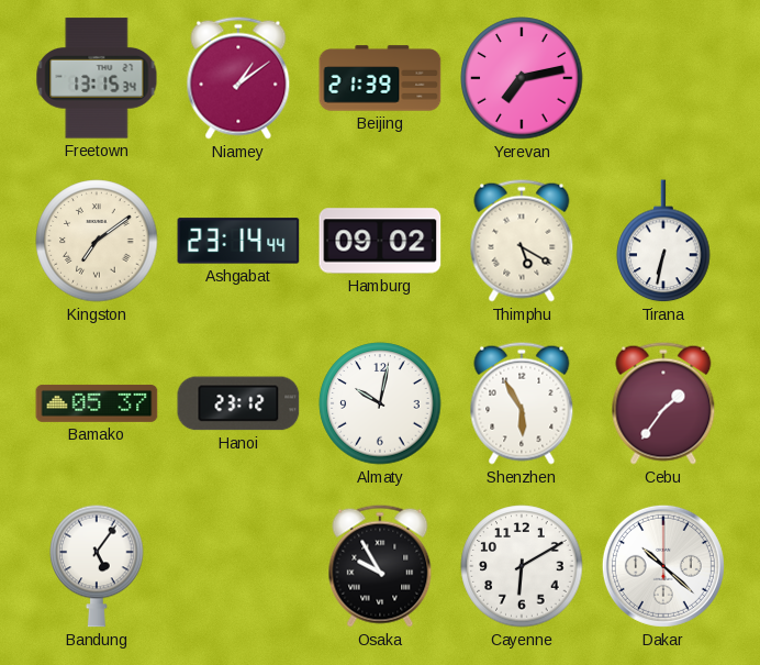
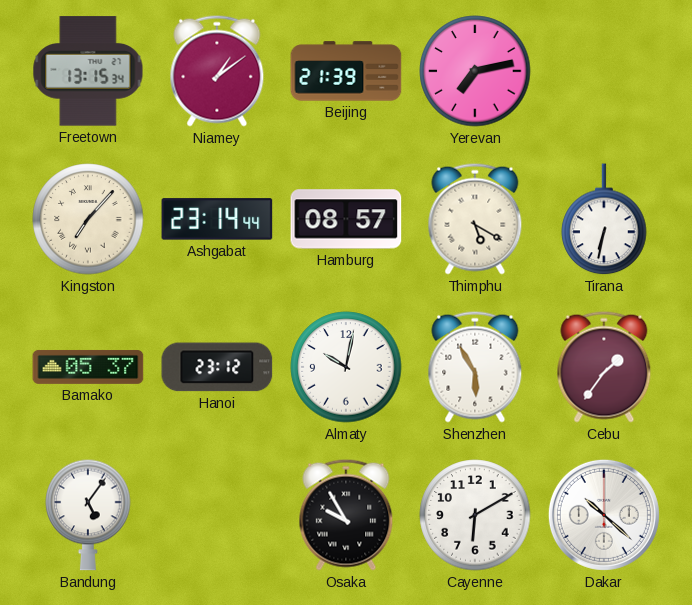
Kingston: 7:09 -> 7:07 (88, 219)
Hamburg: 09:02 -> 08:57 (346, 219)
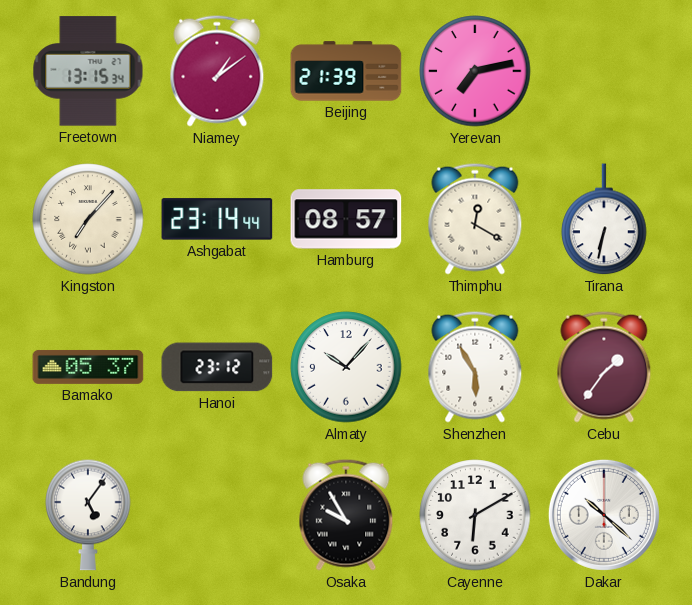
Thimphu: 5:20 -> 12:20 (475, 219)
Almaty: 10:02 -> 10:07 (346, 367)
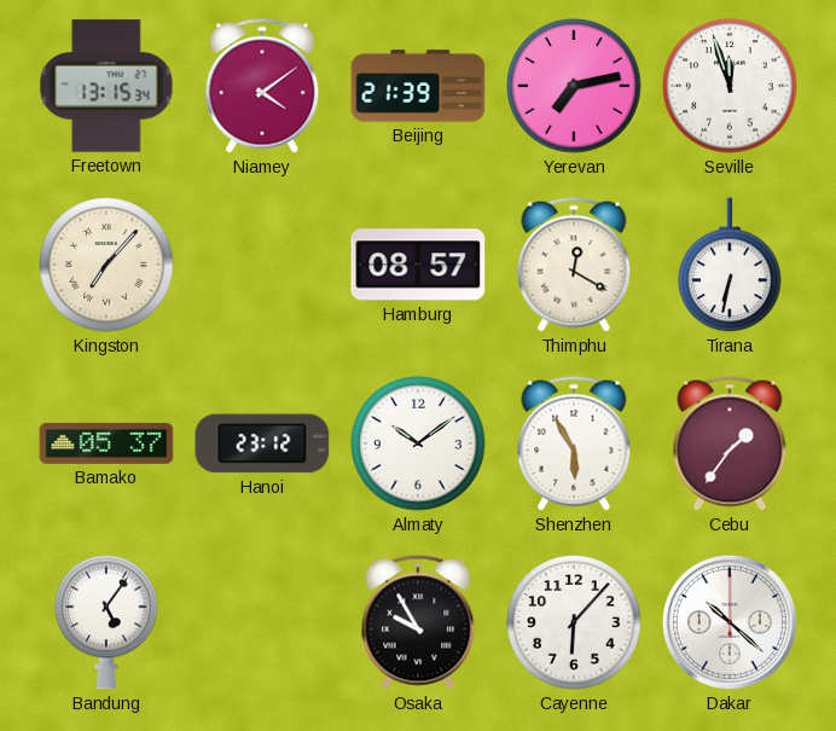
Niamey: 1:09 -> 4:09 (262, 86)
Seville: none -> 11:57 (730, 86)
Ashgabat: 23:14 -> none (217, 219)
Almaty: 10:07 -> 10:09 (418, 443)
Cayenne: 6:10 -> 6:07 (574, 622)
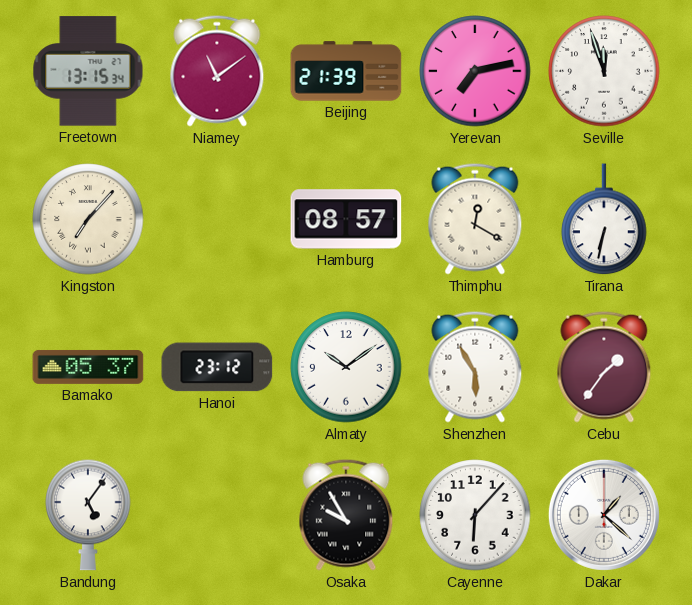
Niamey: 4:09 -> 11:09 (217, 71)
Dakar: 10:22 -> 1:22 (604, 515)
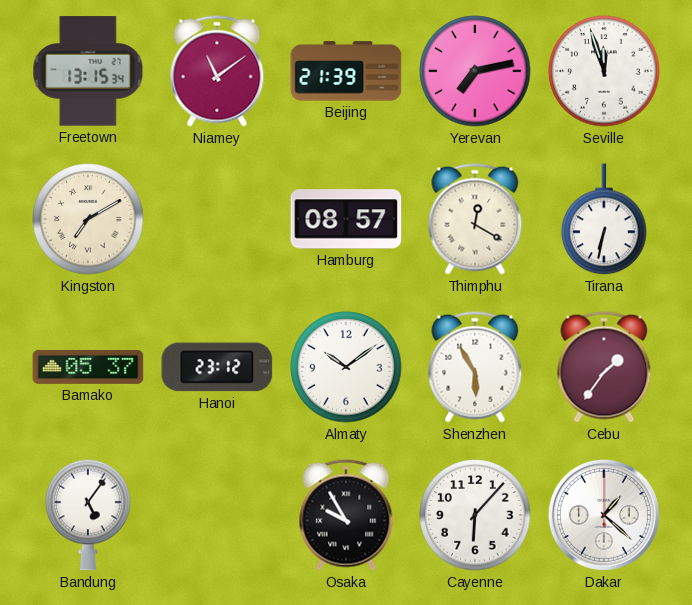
Kingston: 7:07 -> 7:10 (88, 219)
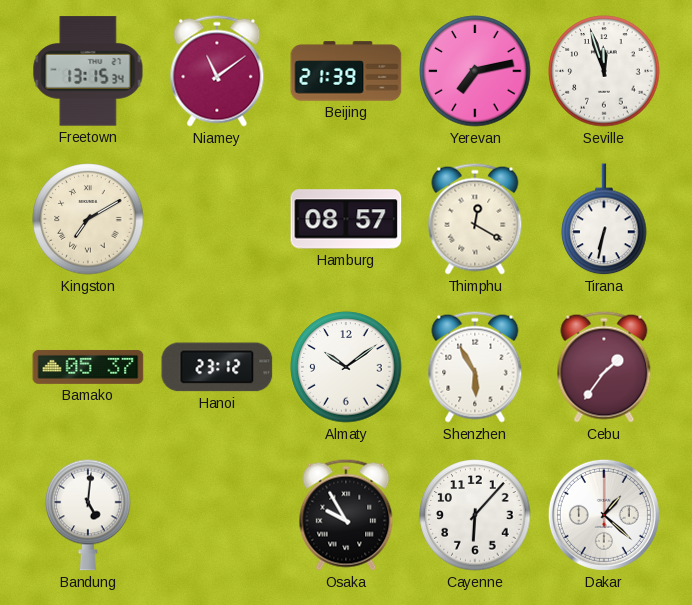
Bandung: 5:06 -> 5:01 (88, 515)
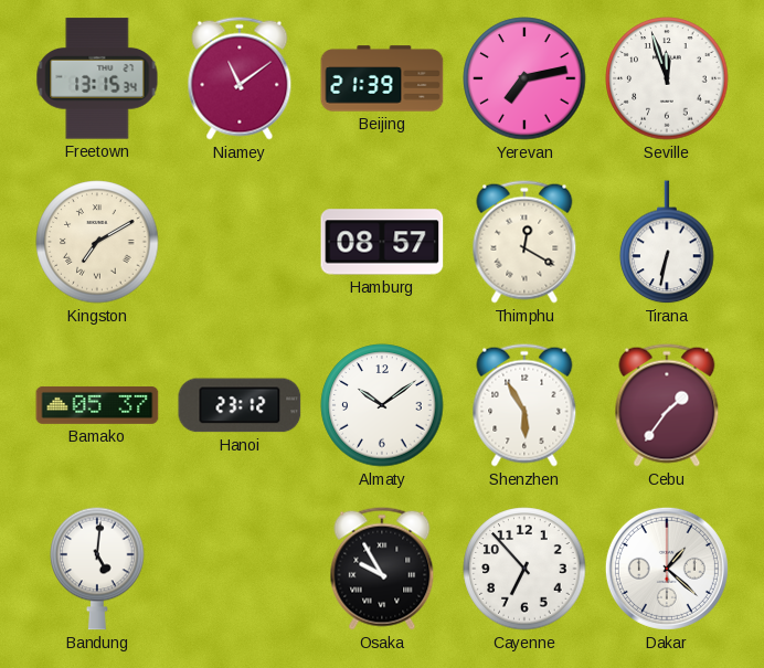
Cayenne: 6:07 -> 6:53 (524, 569)
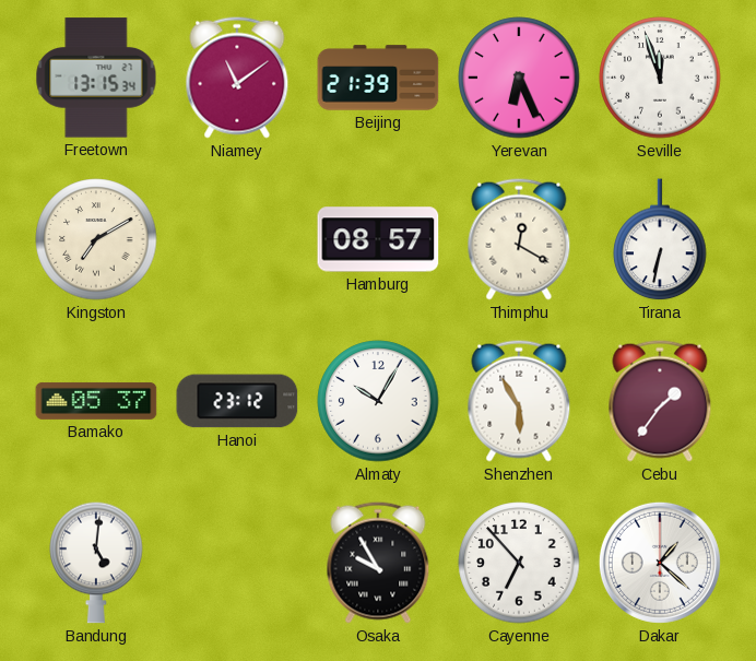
Yerevan: 7:13 -> 6:26 (519, 78)
Almaty: 10:09 -> 10:05 (378, 401)
